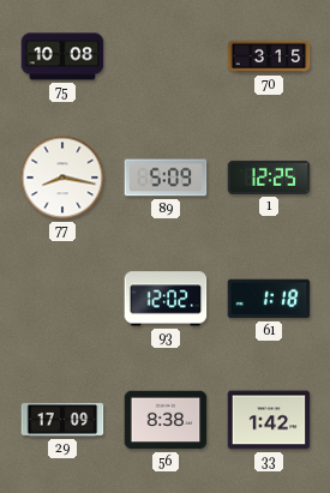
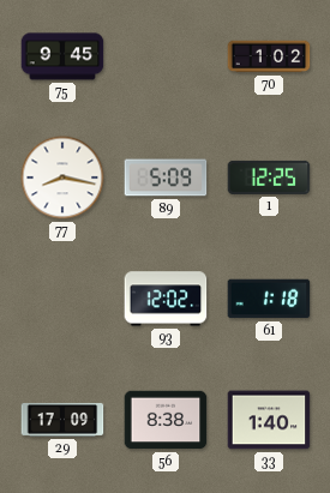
75: 10:08 -> 9:45 (62, 56)
70: 3:15 -> 1:02 (269, 56)
33: 1:42 -> 1:40 (269, 420)
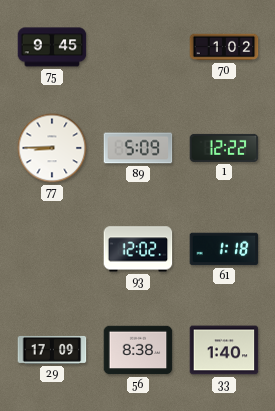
77: 8:17 -> 8:45 (52, 148)
1: 12:25 -> 12:22 (224, 148)
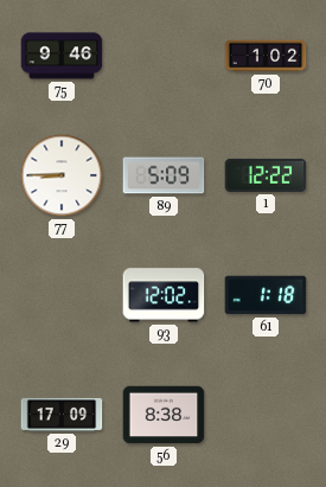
75: 9:45 -> 9:46 (62, 56)
33: 1:40 -> none (224, 350)
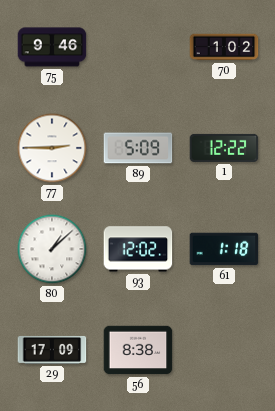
77: 8:45 -> 2:45 (52, 148)
80: none -> 1:08 (52, 249)
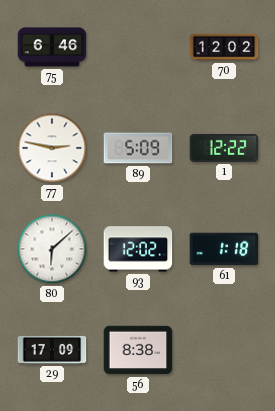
75: 9:46 -> 6:46 (52, 47)
70: 1:02 -> 12:02 (224, 47)
77: 2:45 -> 2:47 (52, 148)
80: 1:08 -> 6:08 (52, 249)
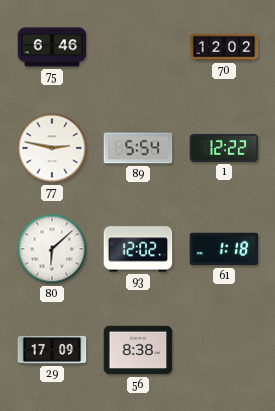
89: 5:09 -> 5:54 (138, 148)
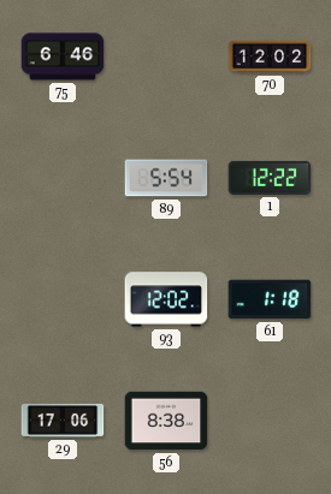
77: 2:47 -> none (52, 148)
80: 6:08 -> none (52, 249)
29: 17:09 -> 17:06 (63, 421)
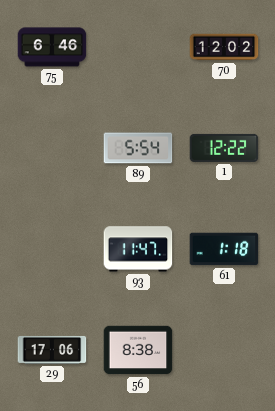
93: 12:02 -> 11:47 (138, 249)
